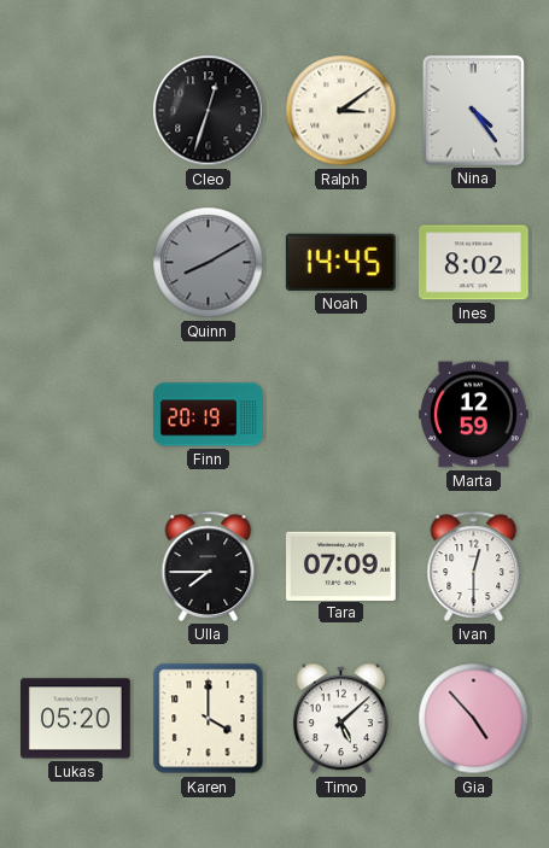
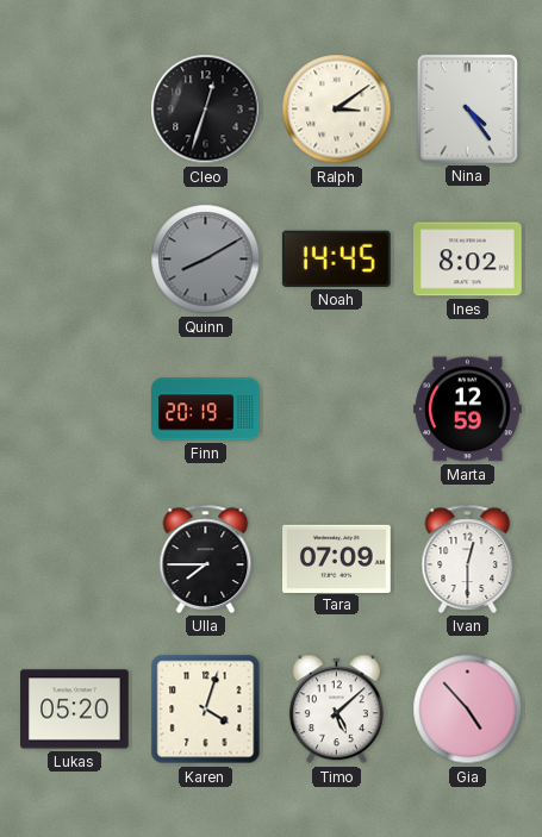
Karen: 4:00 -> 4:03 (206, 710)
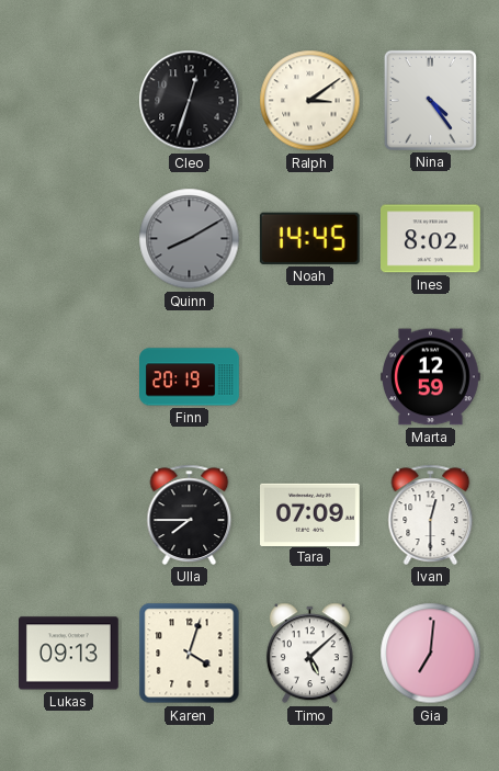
Lukas: 05:20 -> 09:13 (69, 654)
Gia: 4:53 -> 7:01 (431, 654)
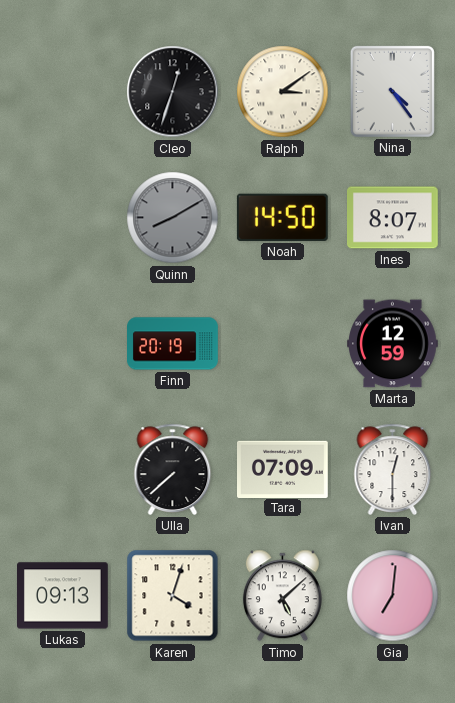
Noah: 14:45 -> 14:50 (282, 217)
Ines: 8:02 -> 8:07 (393, 218)
Ulla: 7:45 -> 7:38 (173, 469)
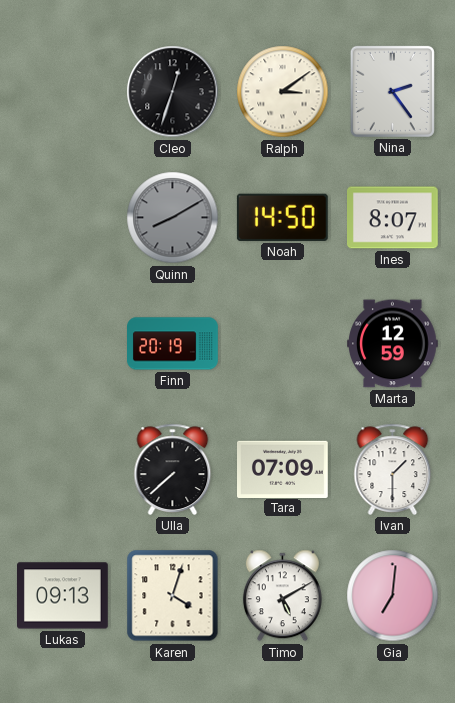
Nina: 4:24 -> 2:24 (392, 91)
Ivan: 12:30 -> 1:30 (393, 469)
Timo: 5:08 -> 5:10 (282, 596)
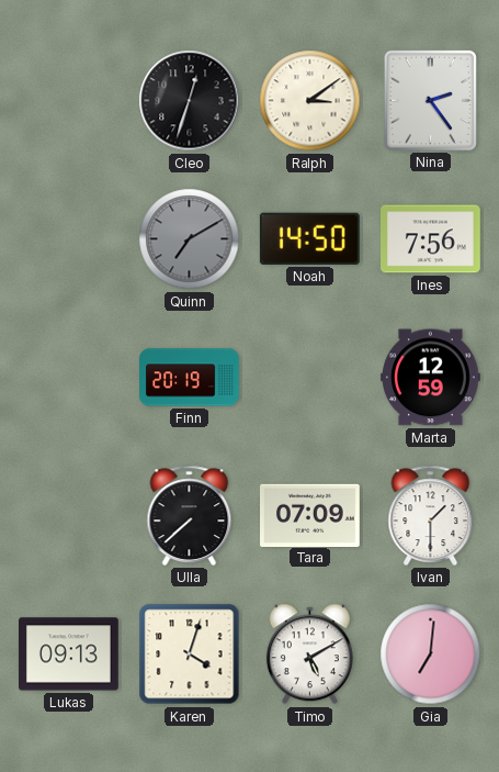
Quinn: 8:10 -> 7:10 (190, 239)
Ines: 8:07 -> 7:56 (431, 239)
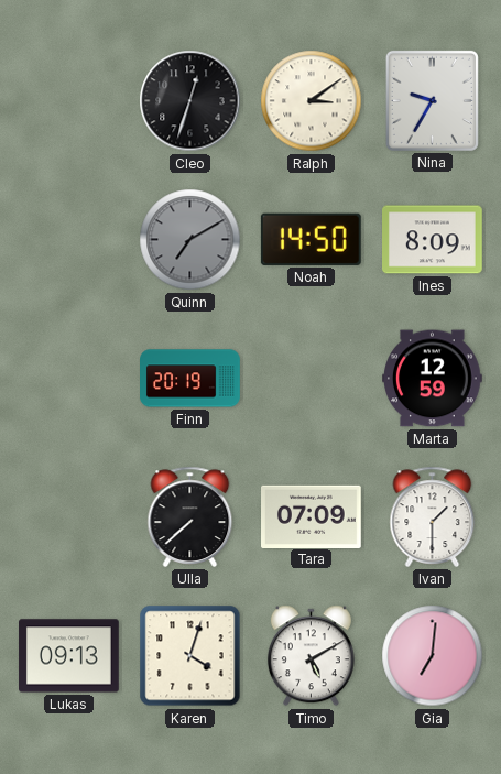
Nina: 2:24 -> 9:35 (432, 100)
Ines: 7:56 -> 8:09 (433, 240)
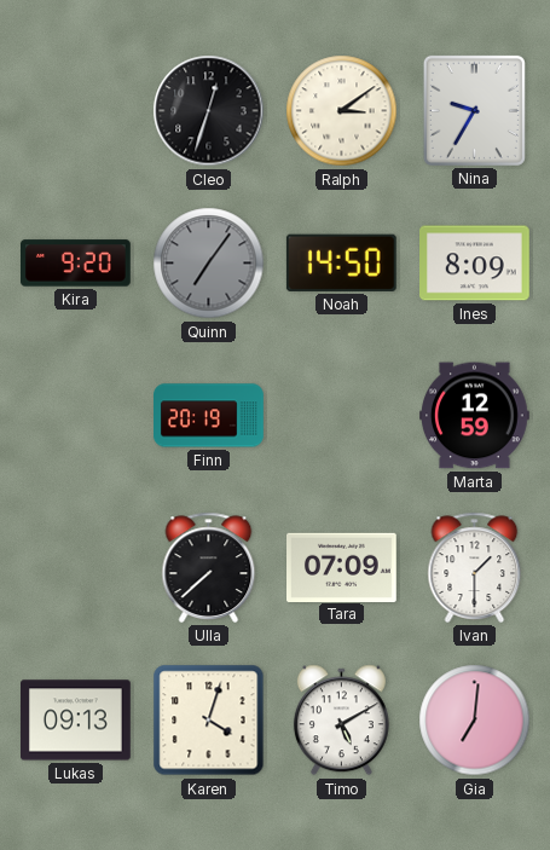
Kira: none -> 9:20 (76, 264)
Quinn: 7:10 -> 7:06 (209, 264)
